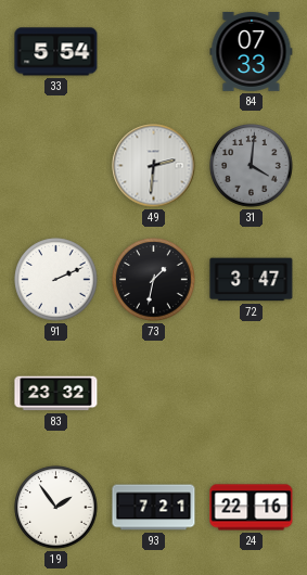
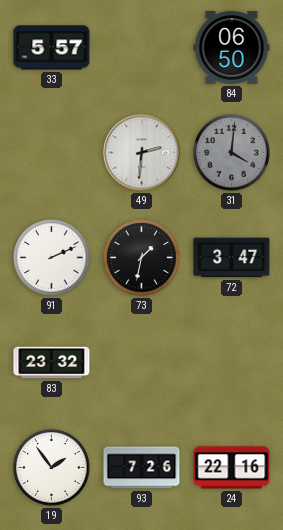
33: 5:54 -> 5:57 (52, 48)
84: 07:33 -> 06:50 (232, 47)
93: 7:21 -> 7:26 (142, 468)
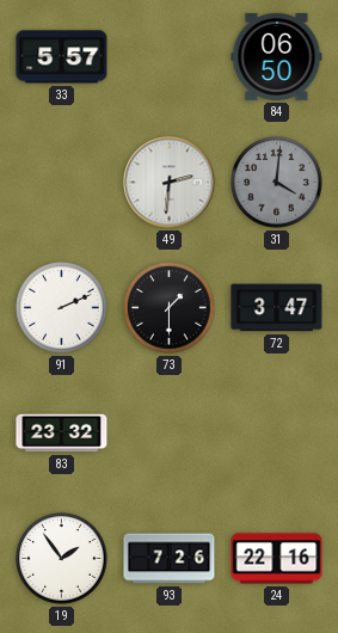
73: 1:32 -> 1:30 (170, 308)
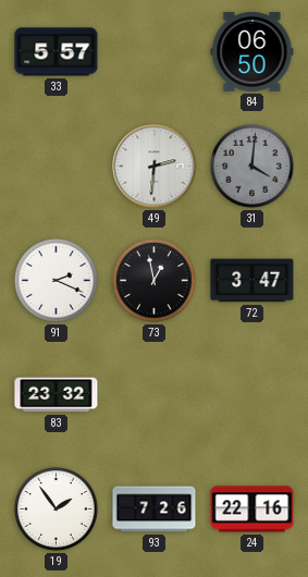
91: 2:11 -> 2:19 (57, 281)
73: 1:30 -> 12:58 (155, 281)
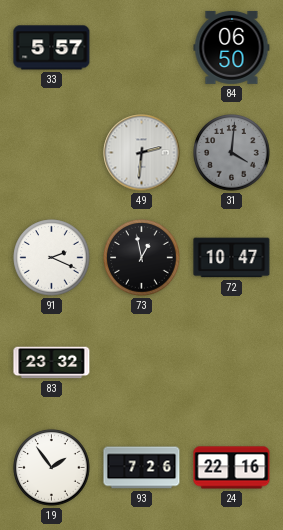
72: 3:47 -> 10:47 (232, 258)
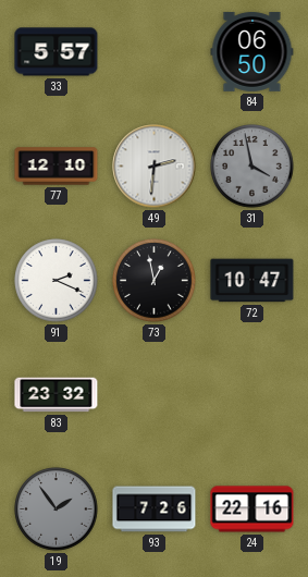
77: none -> 12:10 (57, 167)
31: 4:01 -> 3:58 (252, 167)
19 dial: white -> grey (57, 510)
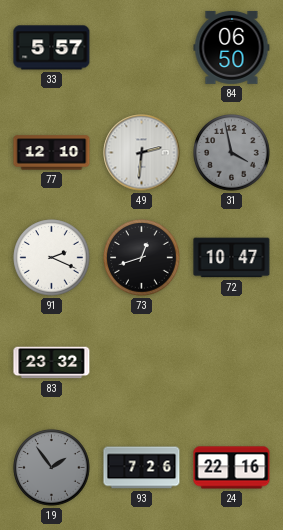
73: 12:58 -> 12:42 (142, 258)
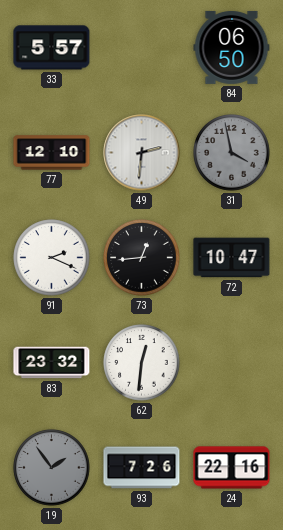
73: 12:42 -> 12:44 (142, 258)
62: none -> 12:31 (142, 363)
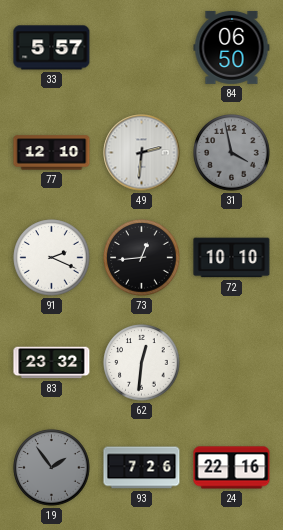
72: 10:47 -> 10:10 (232, 258)
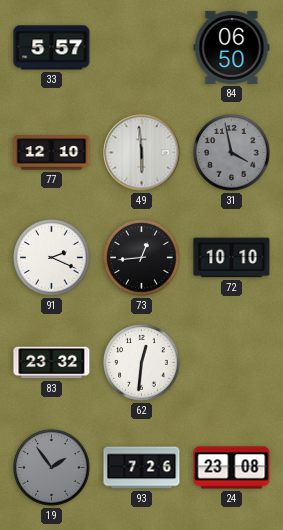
49: 2:31 -> 5:59 (142, 153)
24: 22:16 -> 23:08 (232, 468)
